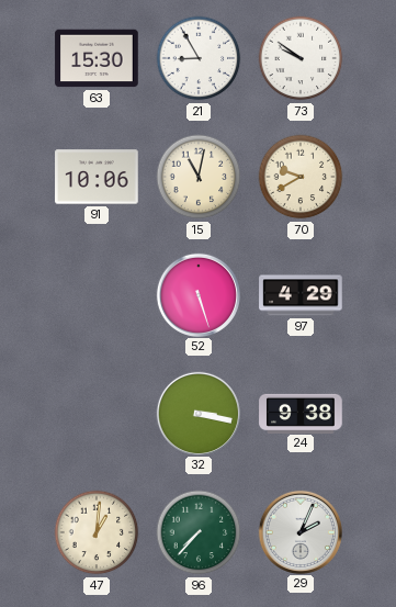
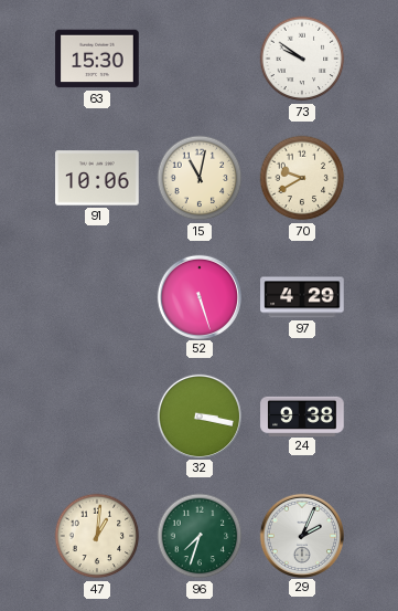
21: 8:55 -> none (199, 58)
96: 7:37 -> 7:33 (200, 536)
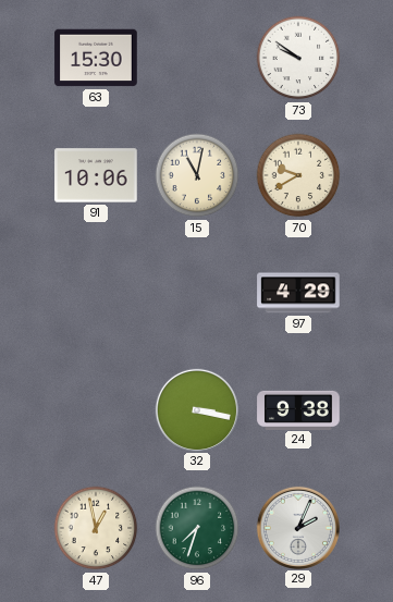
52: 5:27 -> none (198, 296)
47: 1:01 -> 12:58 (96, 528)
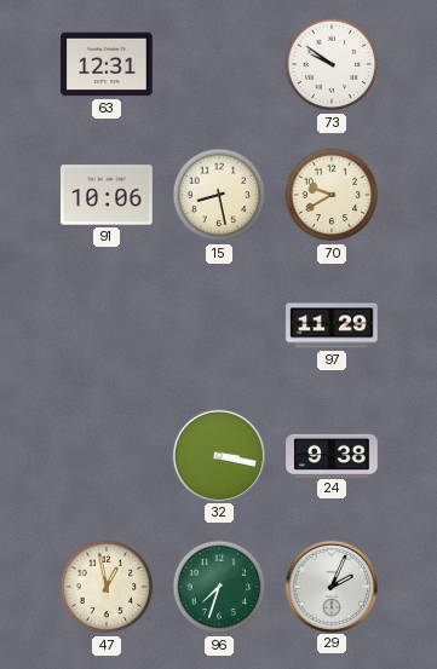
63: 15:30 -> 12:31 (107, 64)
15: 11:02 -> 8:28 (219, 195)
97: 4:29 -> 11:29 (332, 325)
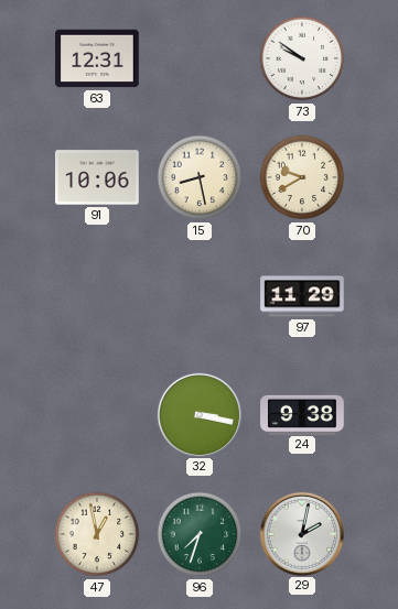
29: 2:04 -> 2:02 (301, 533)
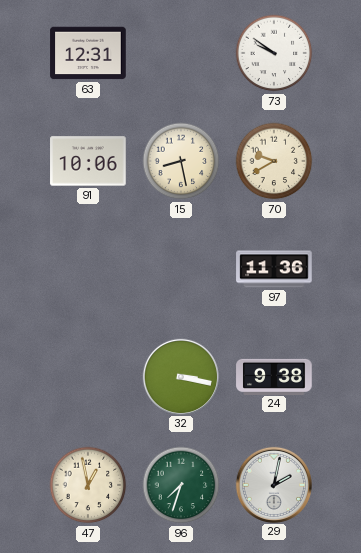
97: 11:29 -> 11:36 (274, 269)
